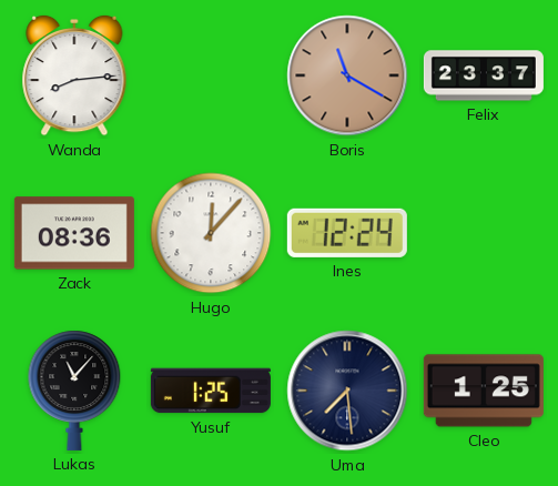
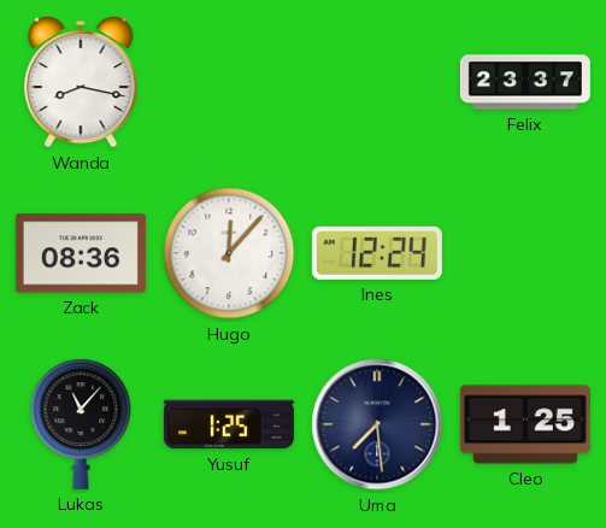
Wanda: 8:14 -> 8:17 (81, 82)
Boris: 11:20 -> none (347, 75)
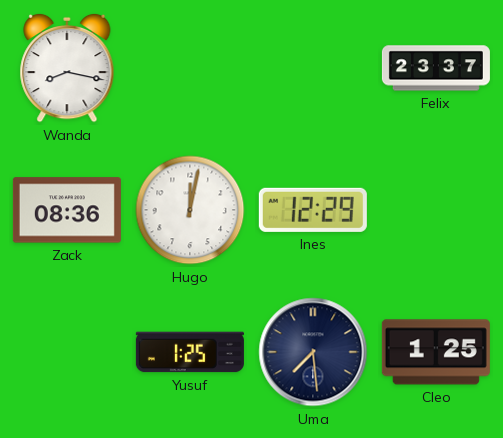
Hugo: 12:07 -> 12:02 (190, 210)
Ines: 12:24 -> 12:29 (313, 210)
Lukas: 11:07 -> none (81, 424)
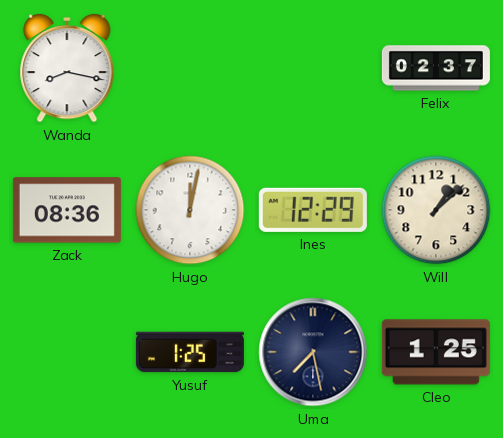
Felix: 23:37 -> 02:37 (436, 68)
Will: none -> 1:08 (436, 210)
Uma: 7:29 -> 7:28 (313, 352)
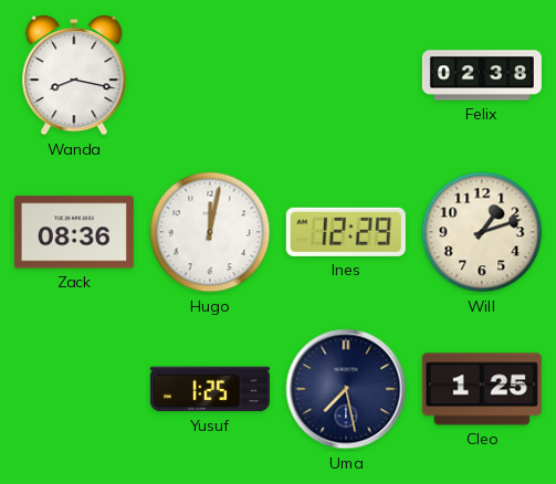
Felix: 02:37 -> 02:38 (482, 75)
Will: 1:08 -> 1:12 (482, 232)
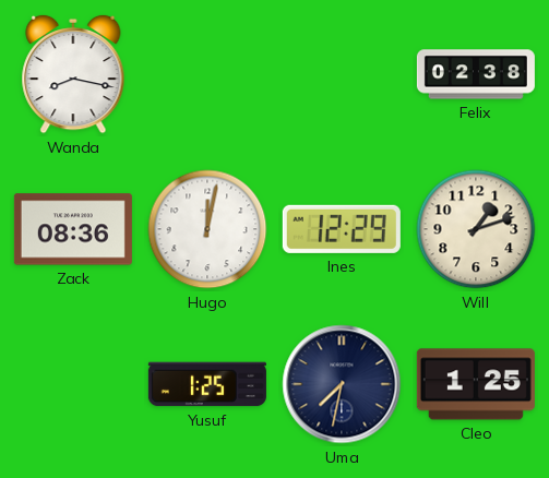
Uma: 7:28 -> 7:32 (342, 384)
